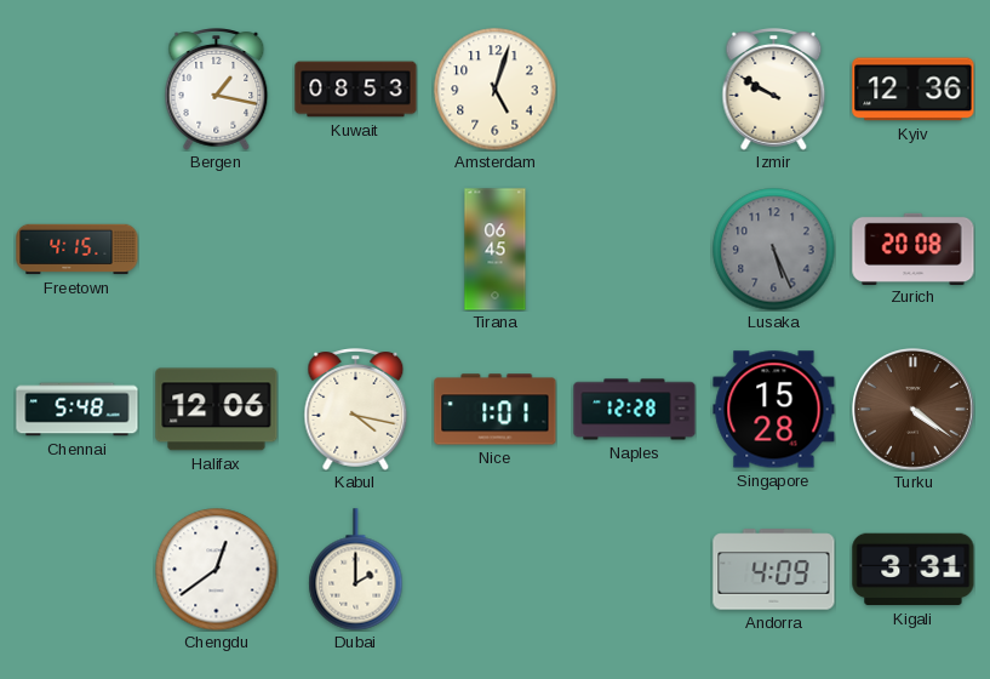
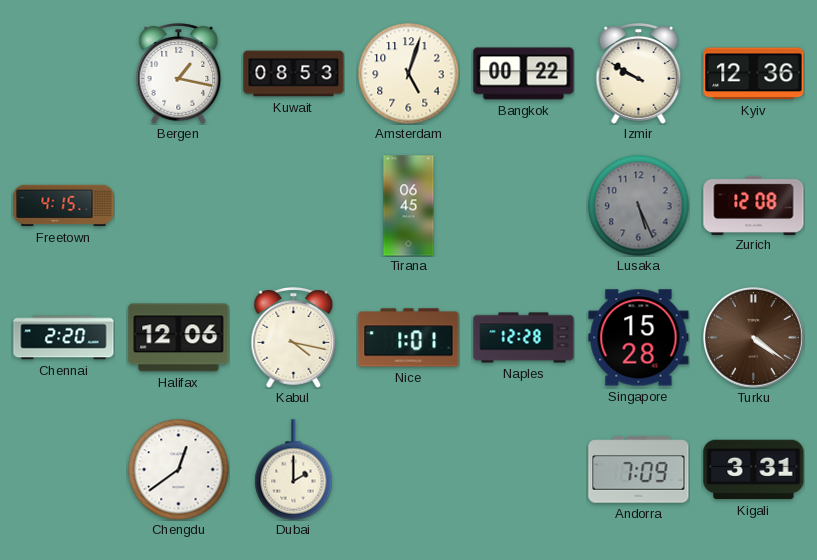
Bangkok: none -> 00:22 (524, 74)
Zurich: 20:08 -> 12:08 (754, 205)
Chennai: 5:48 -> 2:20 (64, 338)
Andorra: 4:09 -> 7:09 (639, 470)
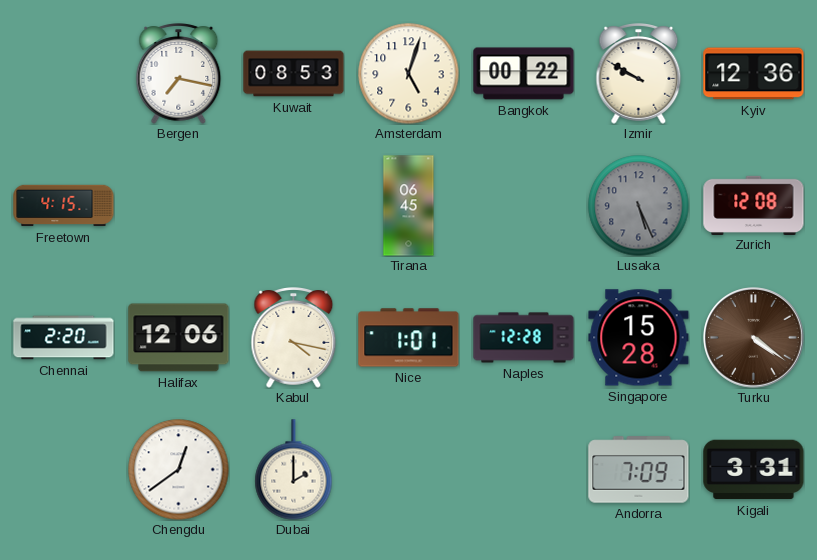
Bergen: 1:17 -> 7:17 (179, 74)
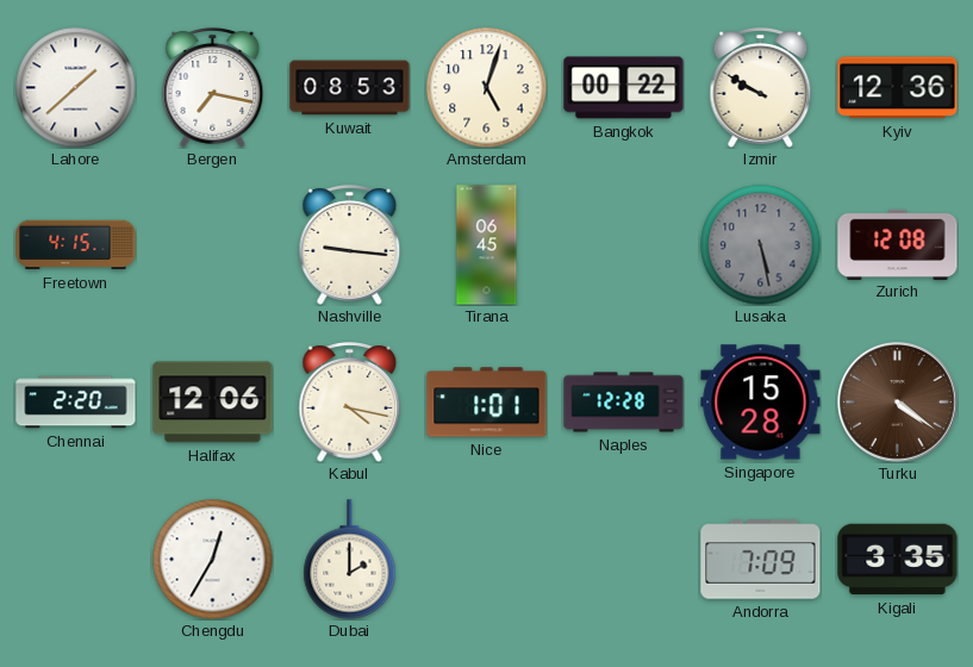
Lahore: none -> 1:38 (76, 88)
Nashville: none -> 9:16 (350, 245)
Lusaka: 5:26 -> 5:28 (761, 245)
Chengdu: 12:39 -> 12:35 (213, 560)
Kigali: 3:31 -> 3:35 (898, 560)
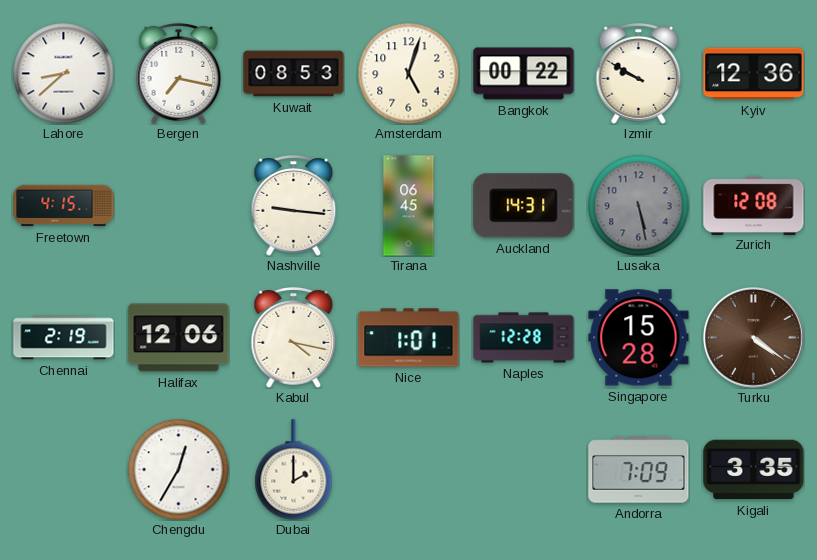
Lahore: 1:38 -> 8:38 (64, 74)
Auckland: none -> 14:31 (524, 206)
Chennai: 2:20 -> 2:19 (64, 338)
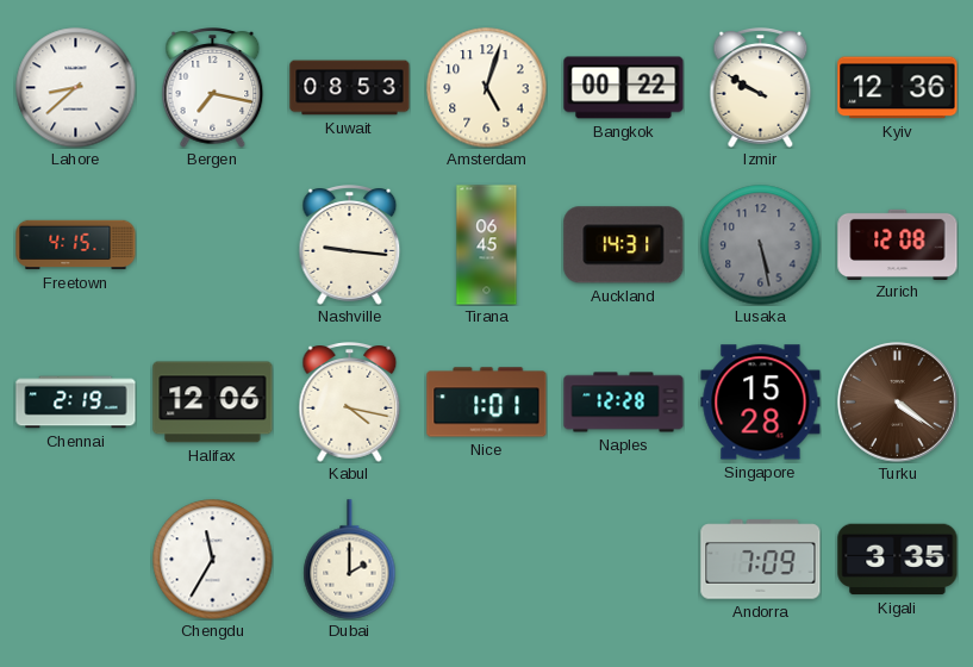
Chengdu: 12:35 -> 11:35 (213, 560)
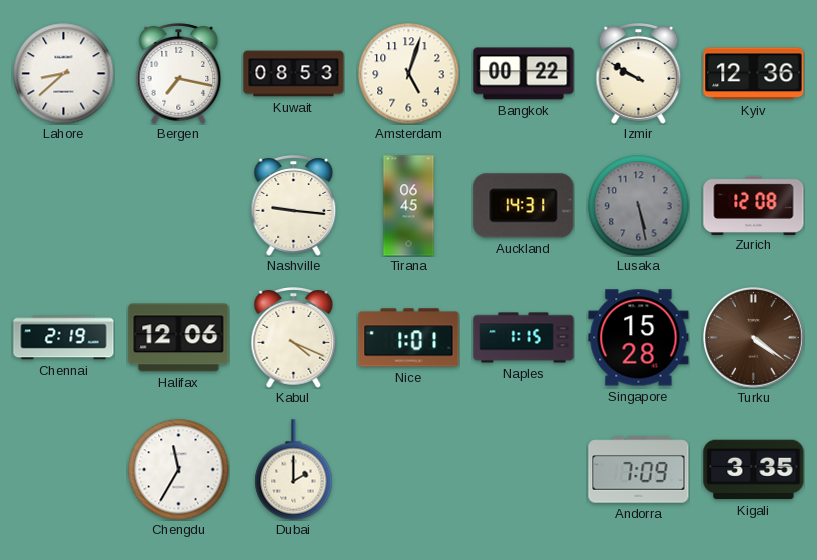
Freetown: 4:15 -> none (76, 245)
Kabul: 4:17 -> 4:19 (294, 338)
Naples: 12:28 -> 1:15 (524, 338)
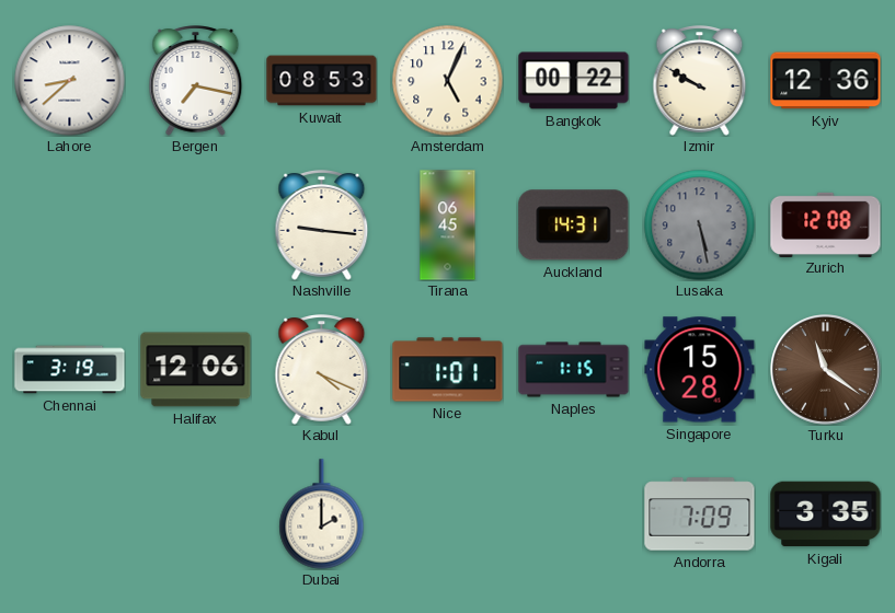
Amsterdam: 5:03 -> 5:04 (448, 81)
Chennai: 2:19 -> 3:19 (70, 370)
Turku: 4:21 -> 11:21 (826, 370)
Chengdu: 11:35 -> none (179, 470)
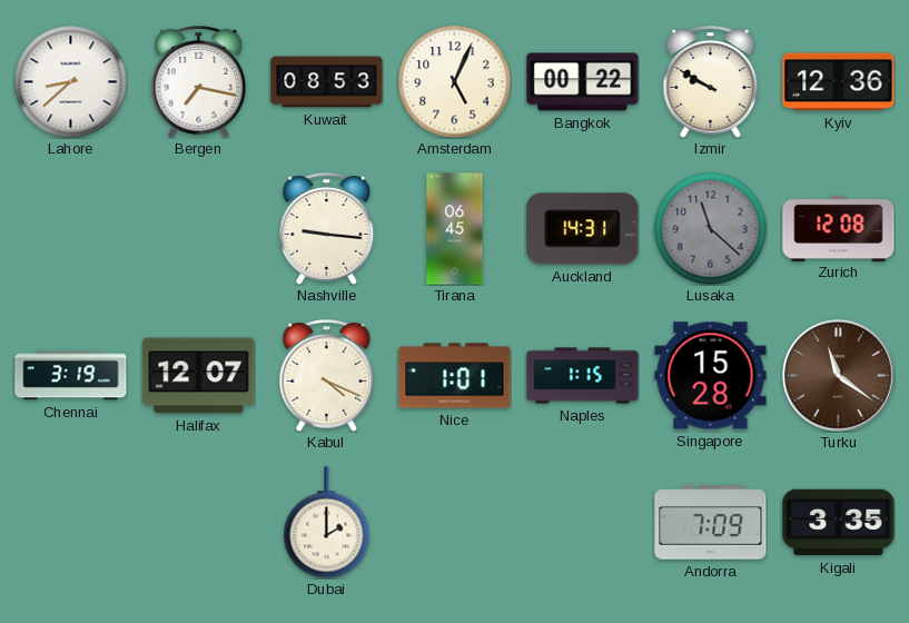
Lusaka: 5:28 -> 11:22 (711, 229)
Halifax: 12:06 -> 12:07 (199, 376)
